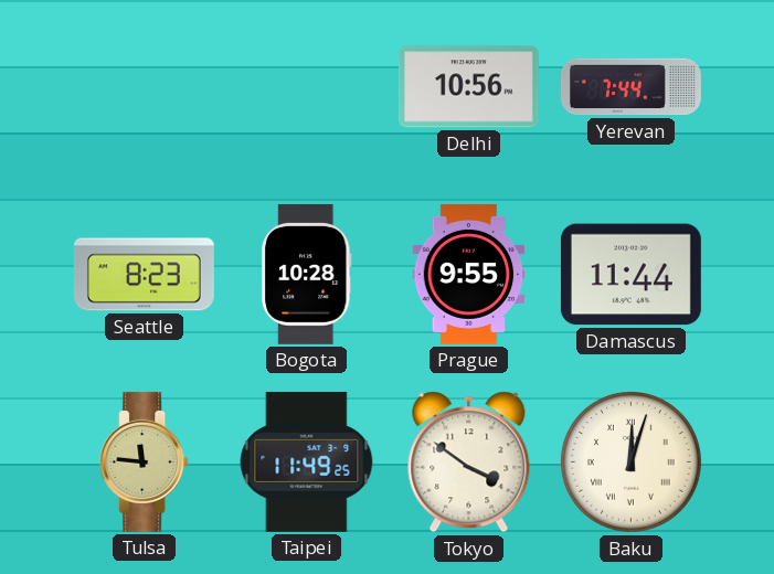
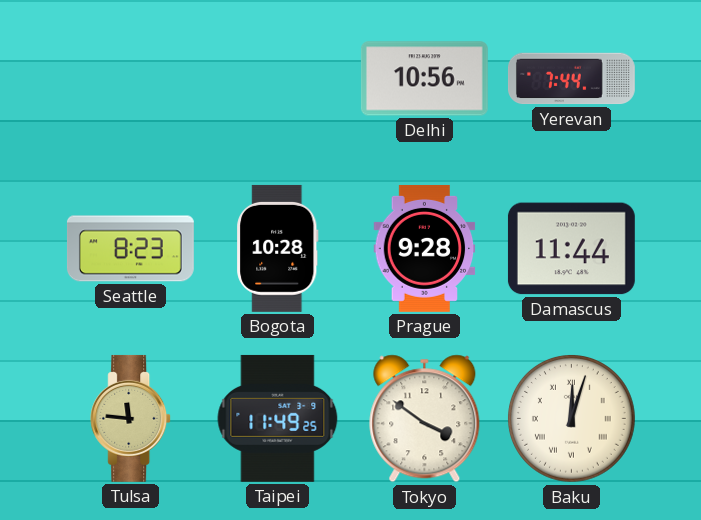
Prague: 9:55 -> 9:28 (425, 248)
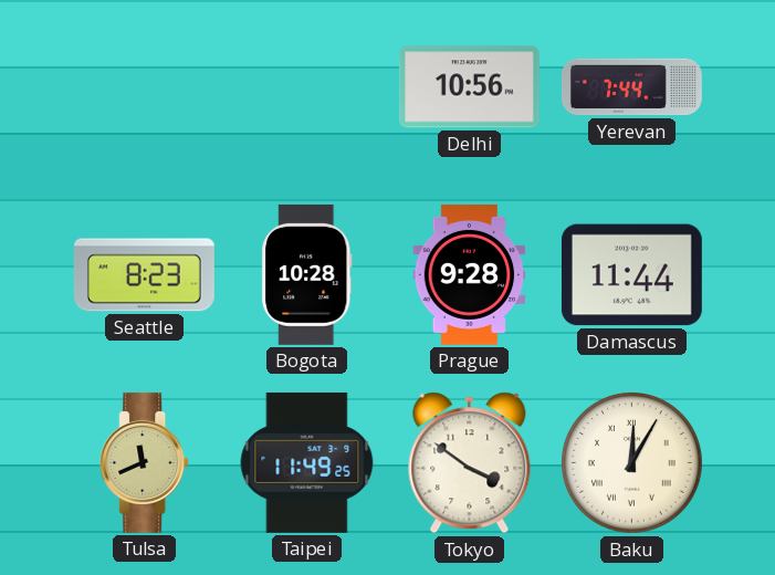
Tulsa: 11:46 -> 11:41 (145, 462)
Baku: 12:03 -> 12:05 (632, 463)
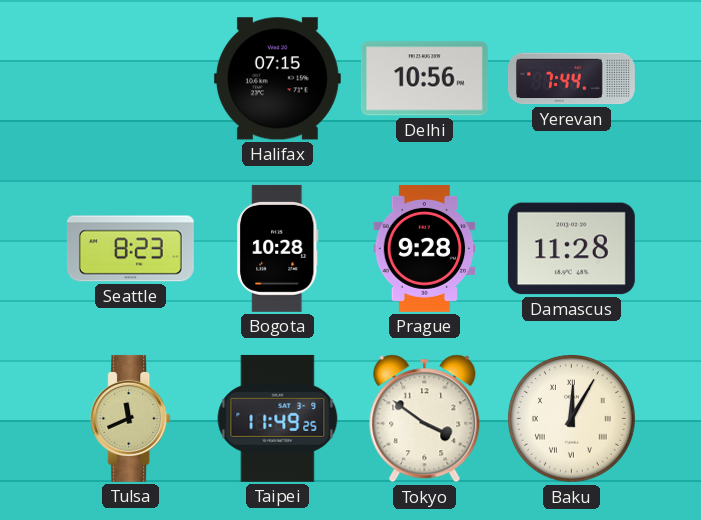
Halifax: none -> 07:15 (277, 79)
Damascus: 11:44 -> 11:28 (571, 249)
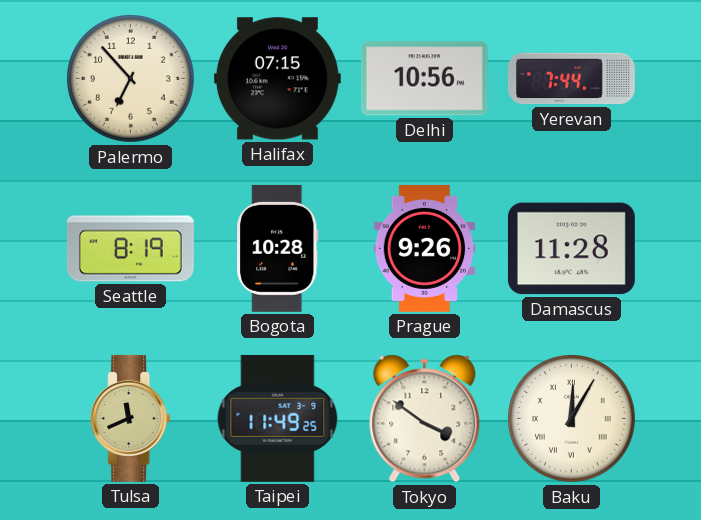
Palermo: none -> 6:53 (131, 79)
Seattle: 8:23 -> 8:19 (130, 249)
Prague: 9:28 -> 9:26 (425, 248)
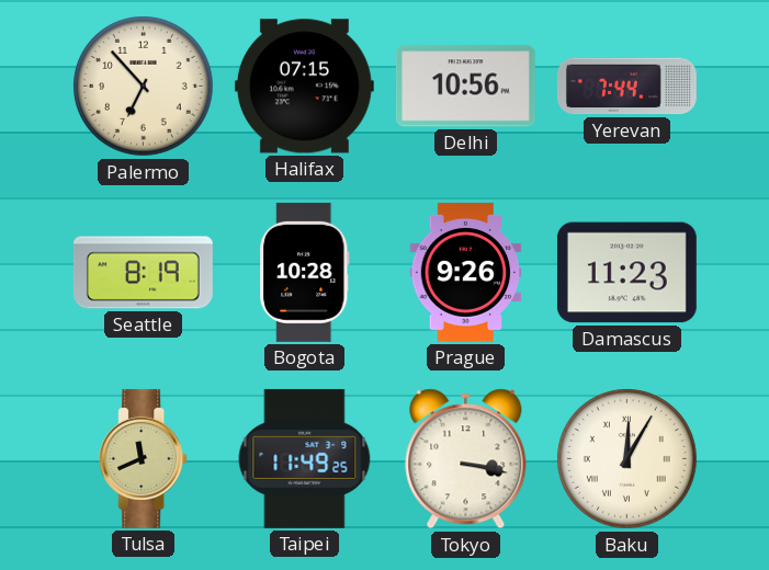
Damascus: 11:28 -> 11:23 (626, 273)
Tokyo: 3:51 -> 3:17 (466, 459)
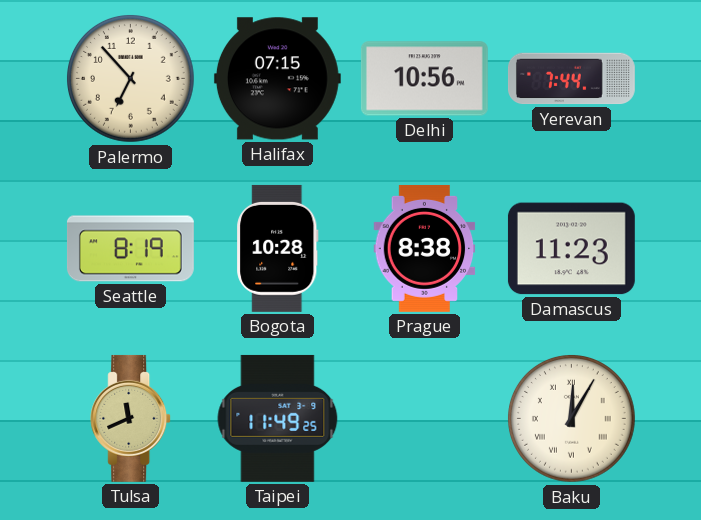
Prague: 9:26 -> 8:38 (425, 248)
Tokyo: 3:17 -> none (466, 459)
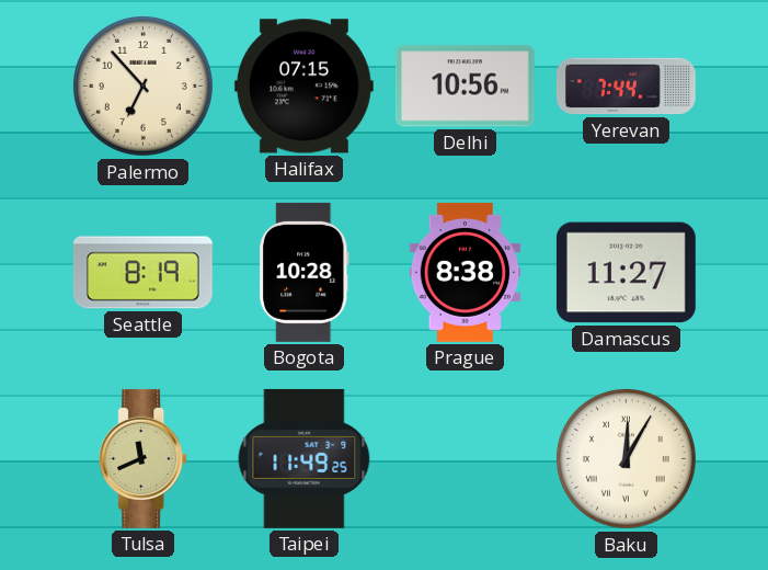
Damascus: 11:23 -> 11:27 (626, 273)
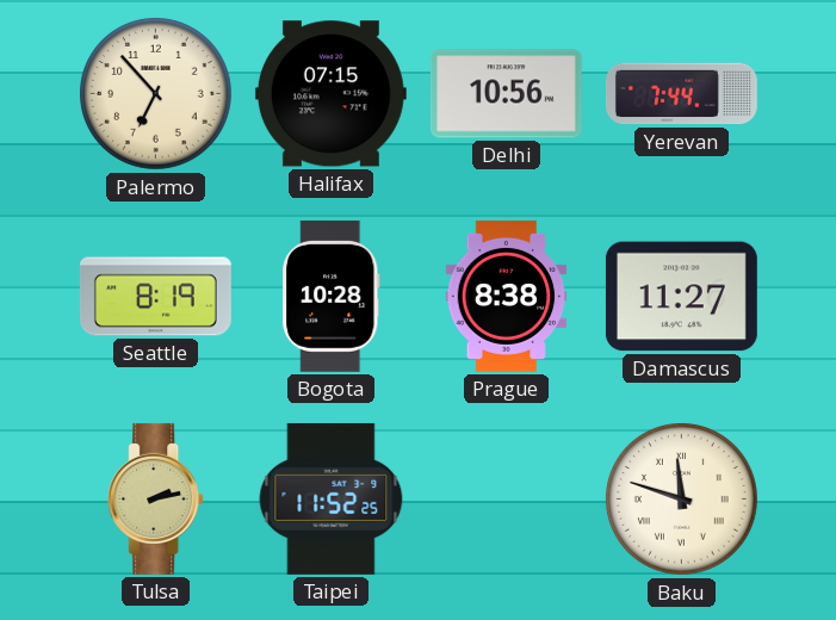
Tulsa: 11:41 -> 2:13 (156, 498)
Taipei: 11:49 -> 11:52 (332, 498)
Baku: 12:05 -> 11:48 (682, 500)
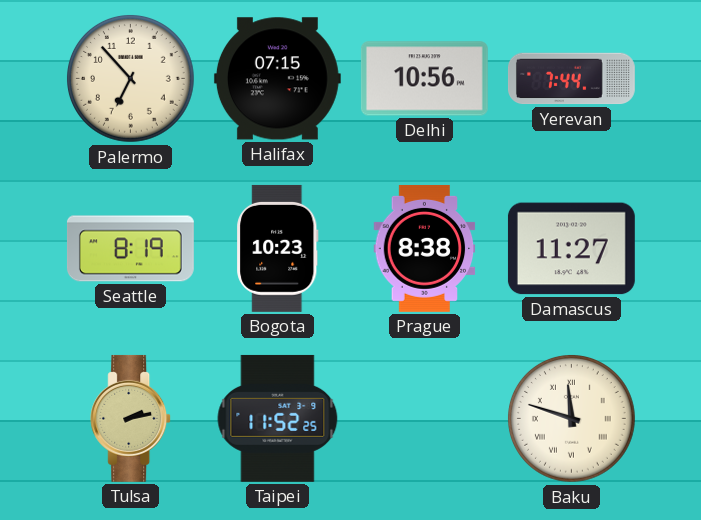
Bogota: 10:28 -> 10:23 (278, 248)
